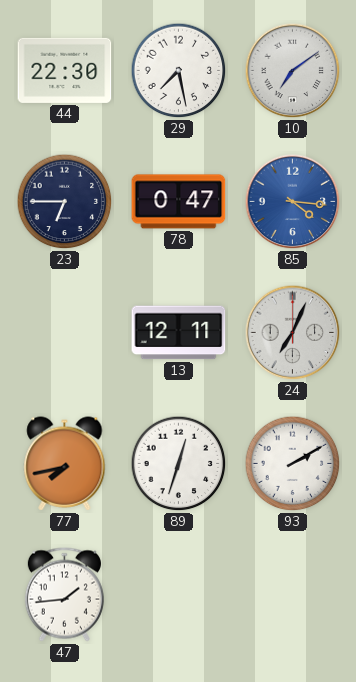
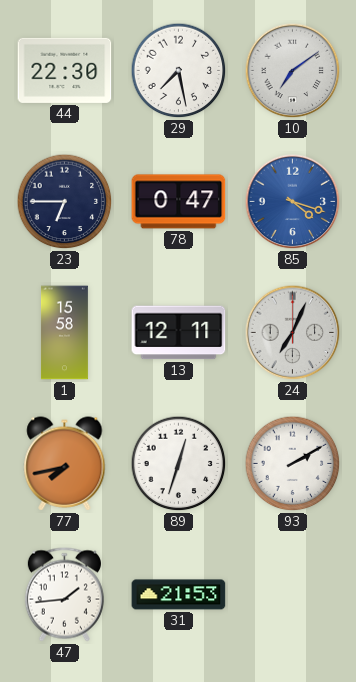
85: 4:16 -> 4:18 (293, 202)
1: none -> 15:58 (64, 333)
31: none -> 21:53 (179, 595)
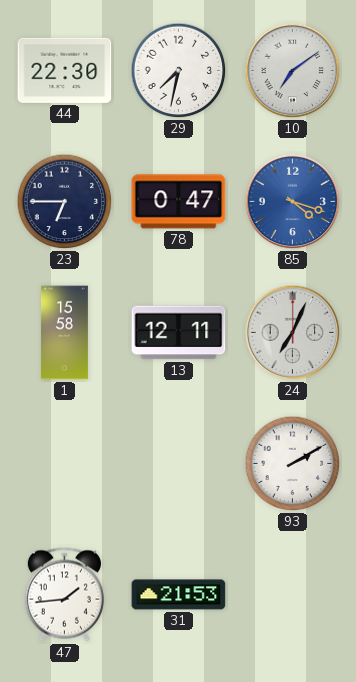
29: 7:28 -> 7:32 (179, 71)
77: 7:43 -> none (65, 464)
89: 12:33 -> none (179, 464)
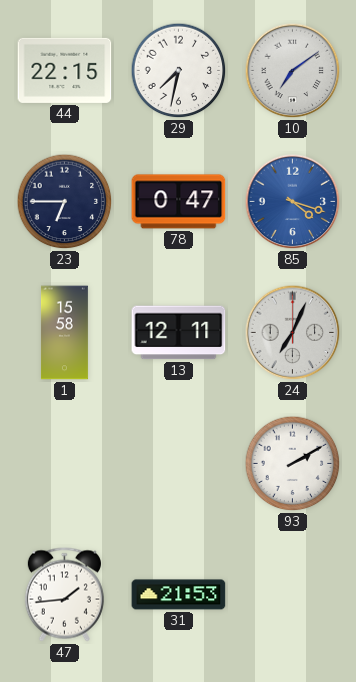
44: 22:30 -> 22:15 (65, 70)
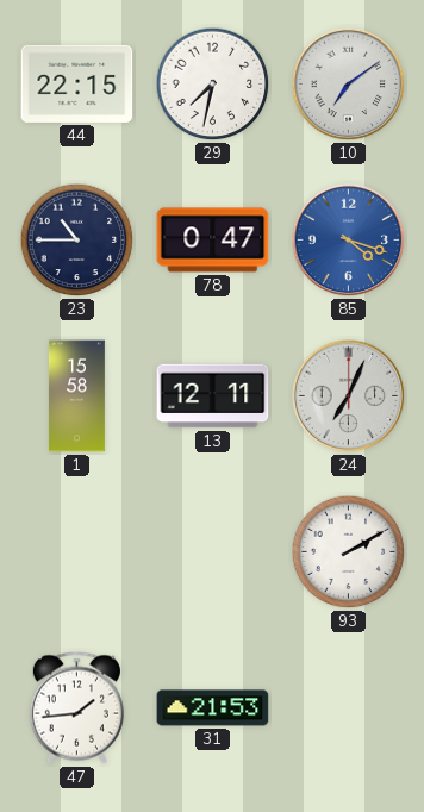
23: 6:45 -> 10:45 (77, 241)
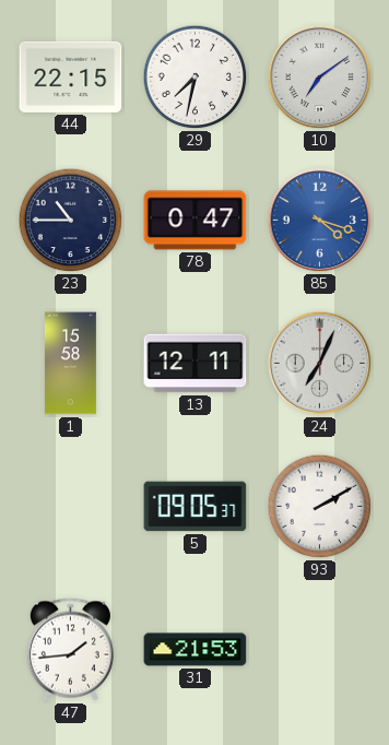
5: none -> 09:05 (196, 507)
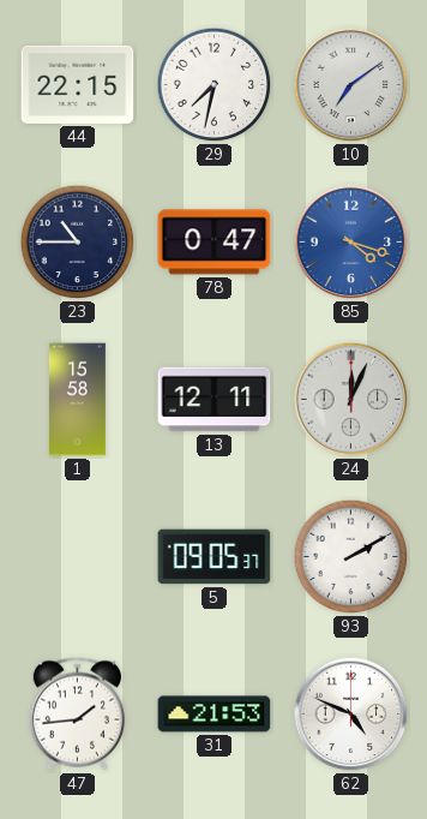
24: 7:04 -> 12:04 (351, 400)
62: none -> 4:49 (351, 715)
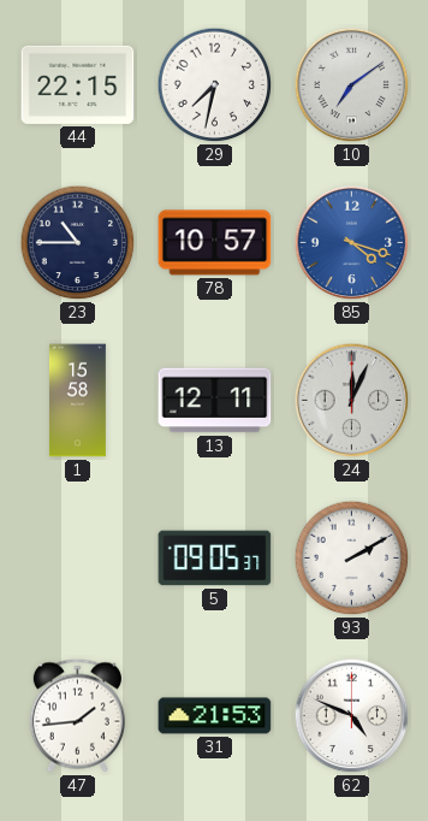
78: 0:47 -> 10:57 (215, 243)
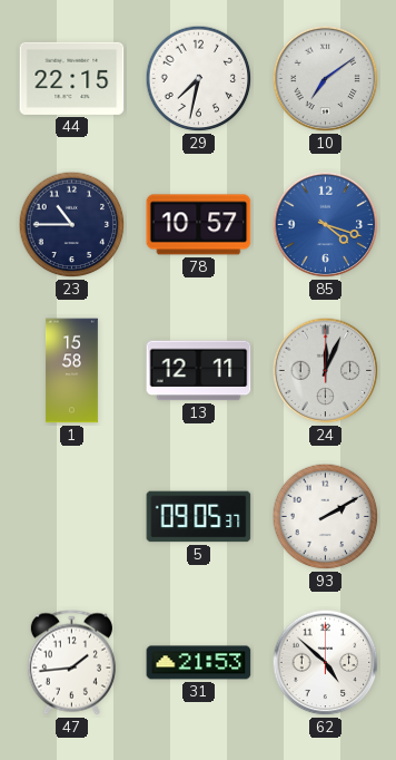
62: 4:49 -> 4:52 (326, 663)
